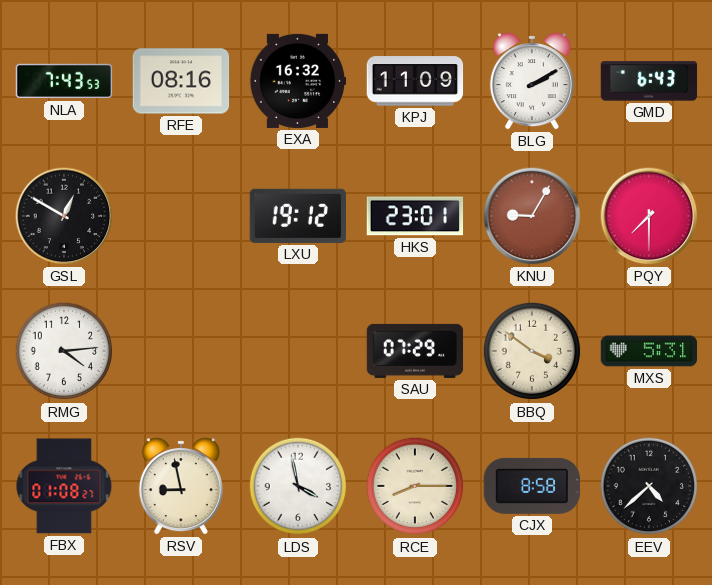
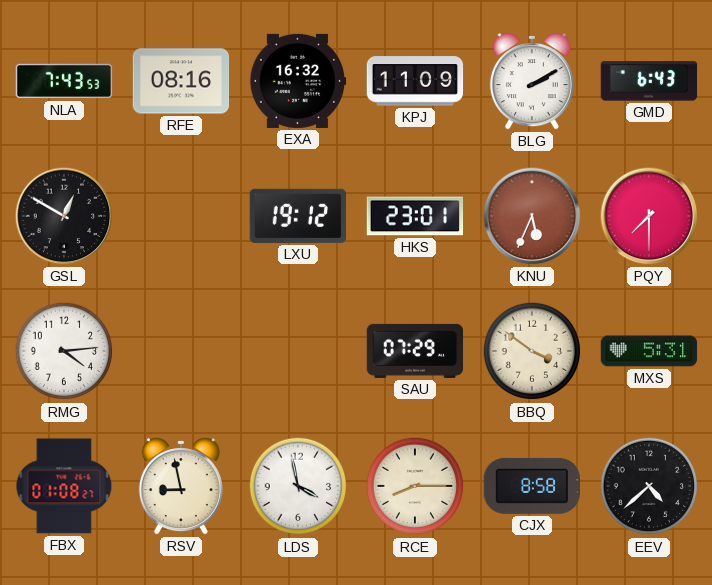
KNU: 9:05 -> 5:34 (532, 216)
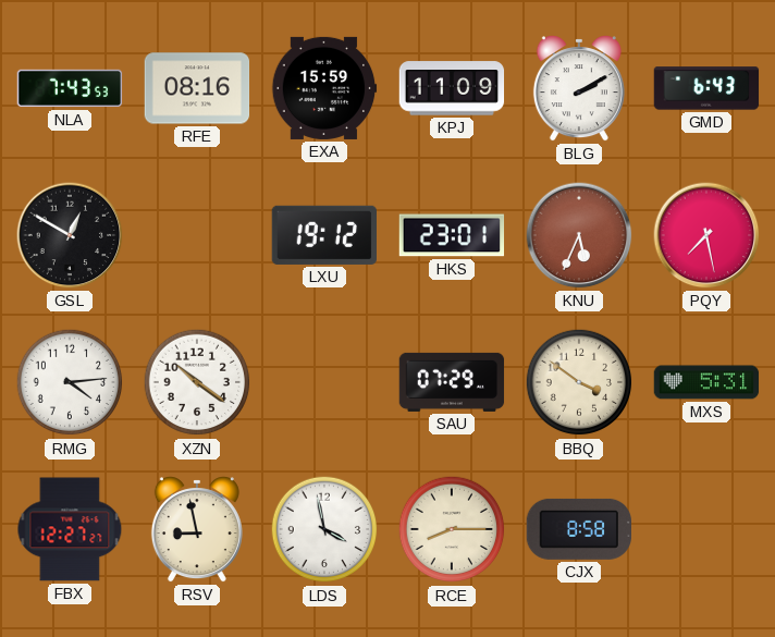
EXA: 16:32 -> 15:59 (324, 88)
PQY: 7:30 -> 7:28 (706, 235)
XZN: none -> 10:21 (197, 382)
FBX: 01:08 -> 12:27 (70, 529)
EEV: 4:38 -> none (649, 486)
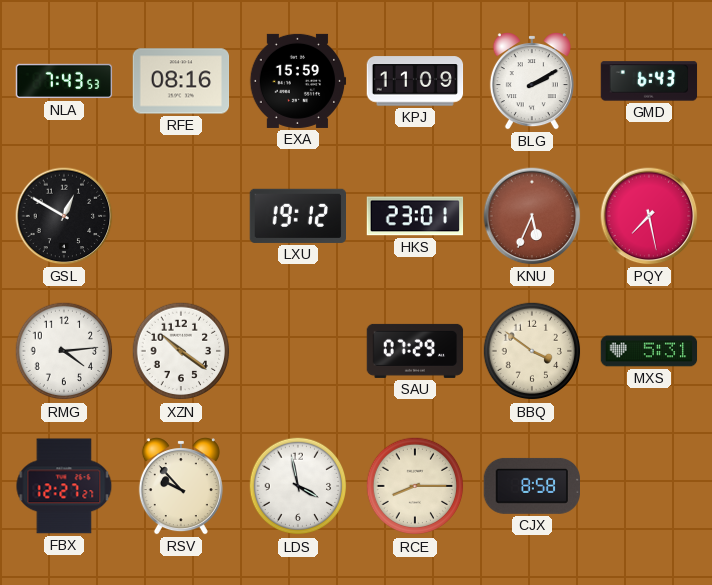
RSV: 8:58 -> 9:53 (181, 486)
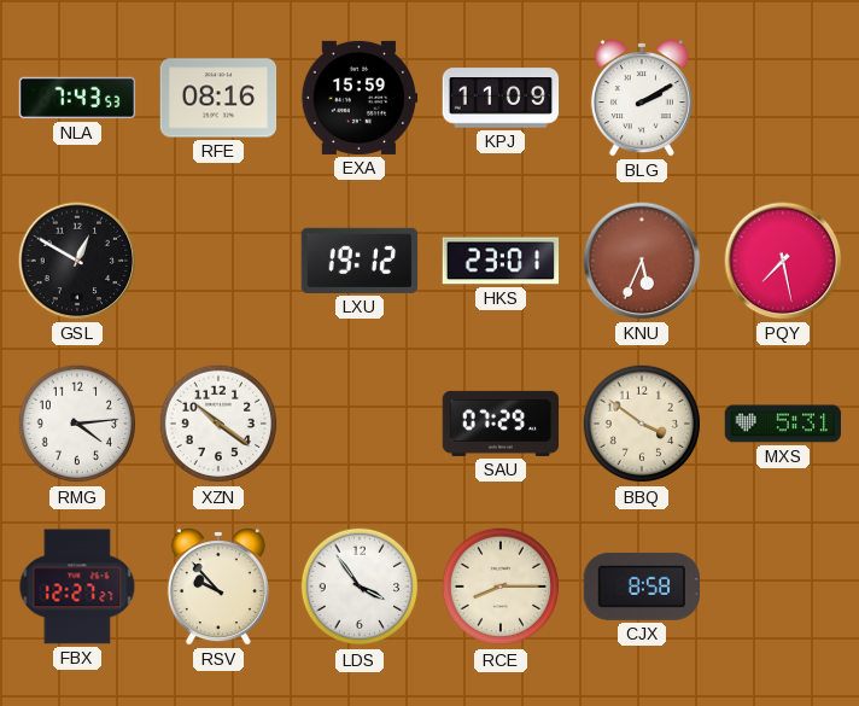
GMD: 6:43 -> none (649, 81)
LDS: 3:58 -> 3:54 (360, 587)
